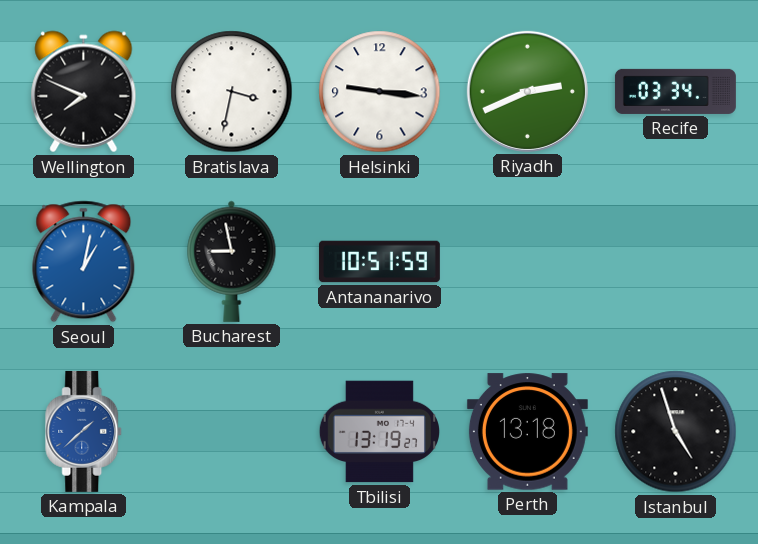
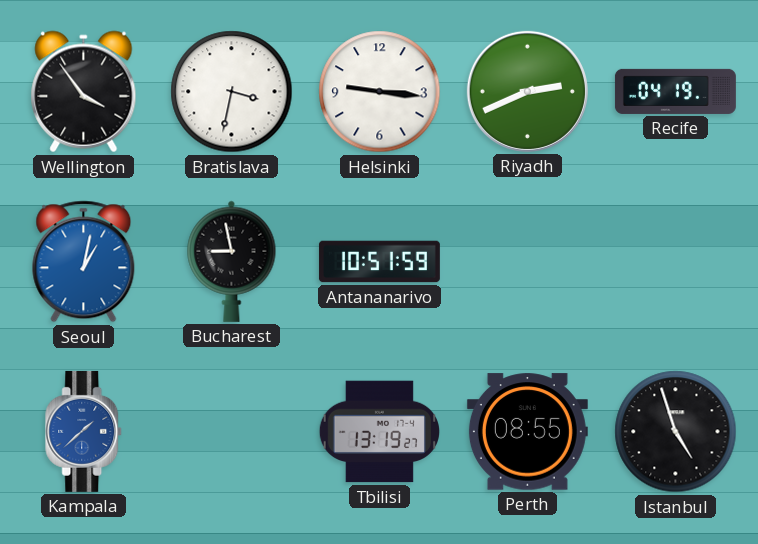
Wellington: 7:49 -> 3:54 (84, 92)
Recife: 03:34 -> 04:19 (675, 91)
Perth: 13:18 -> 08:55 (527, 432)
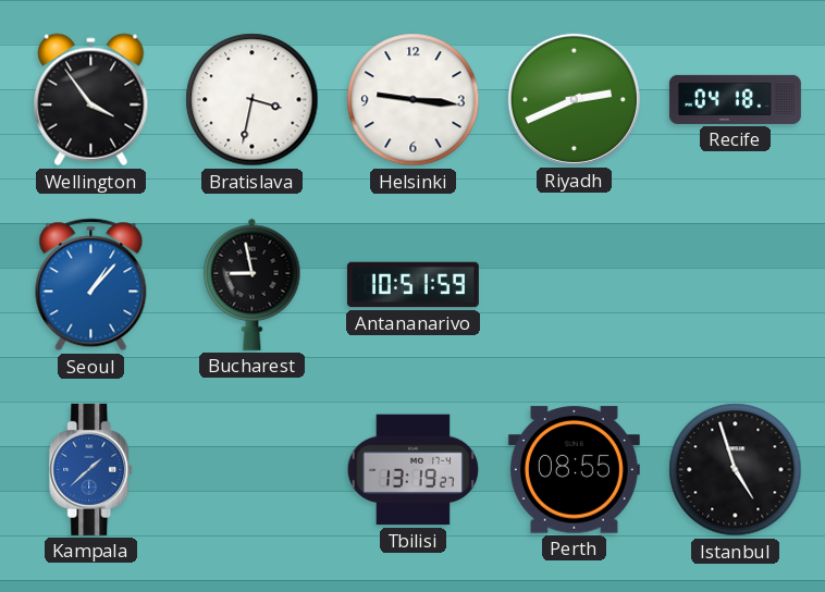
Recife: 04:19 -> 04:18 (735, 99)
Seoul: 1:02 -> 1:07 (91, 285)
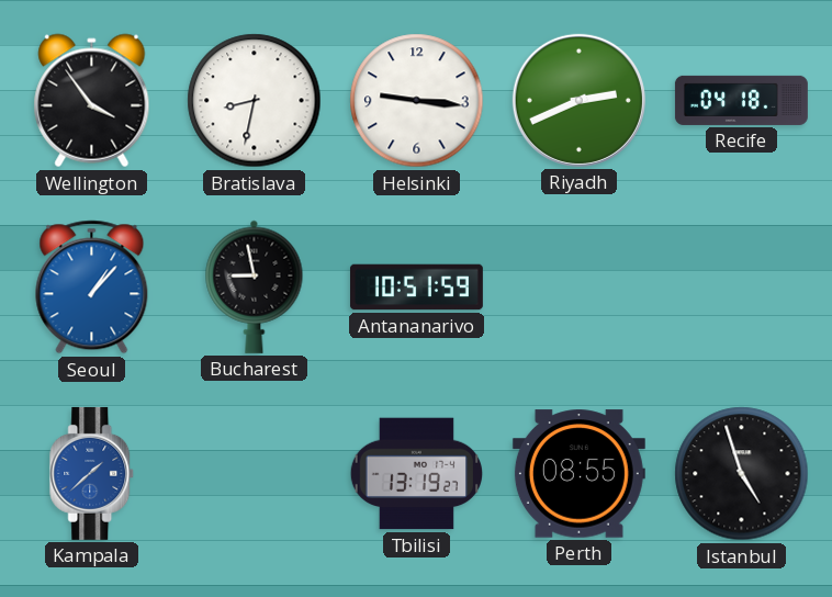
Bratislava: 3:32 -> 8:32 (255, 101)
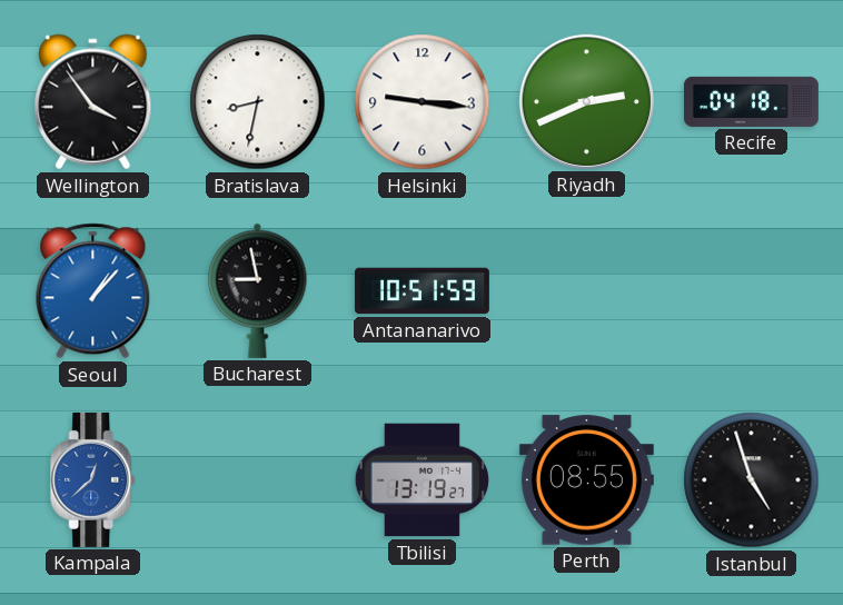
Kampala: 1:38 -> 12:38 (93, 479)
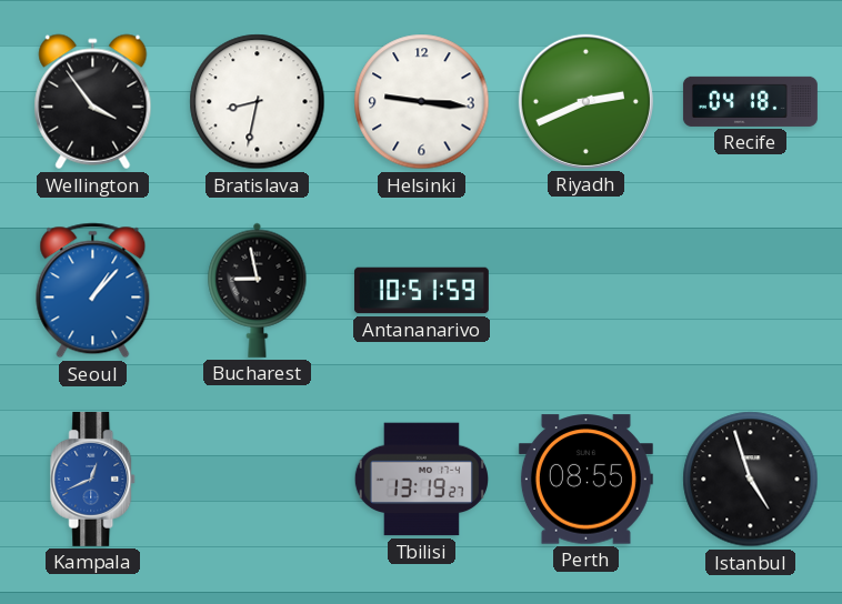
Kampala: 12:38 -> 12:41 (93, 479)
